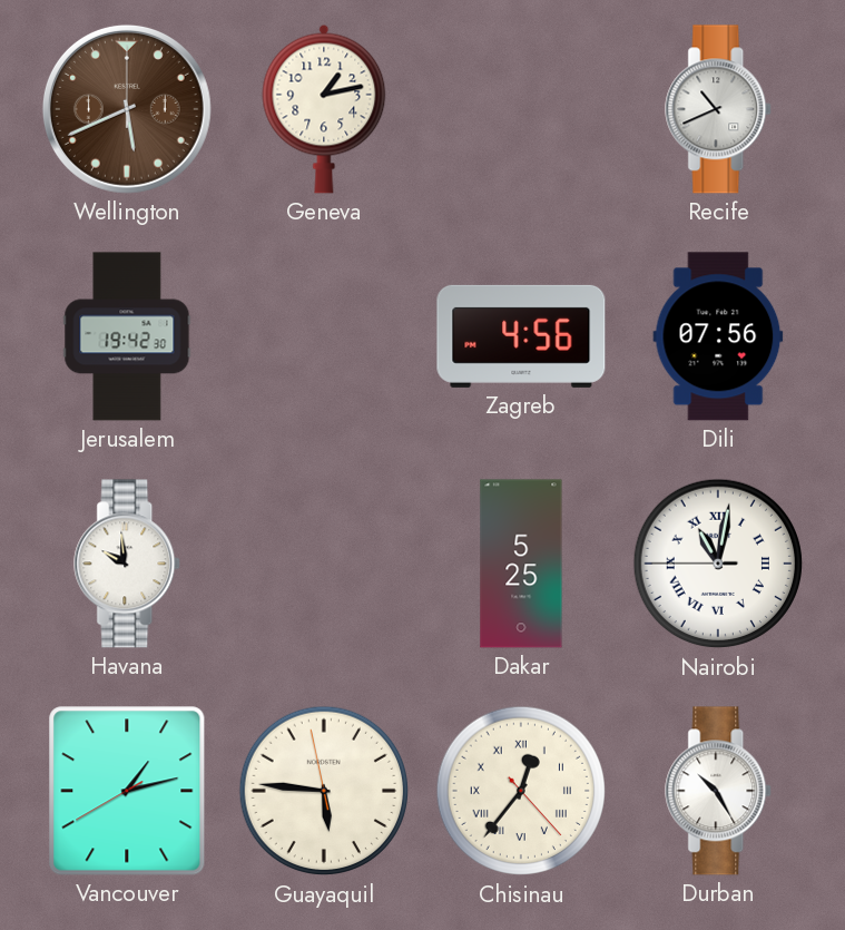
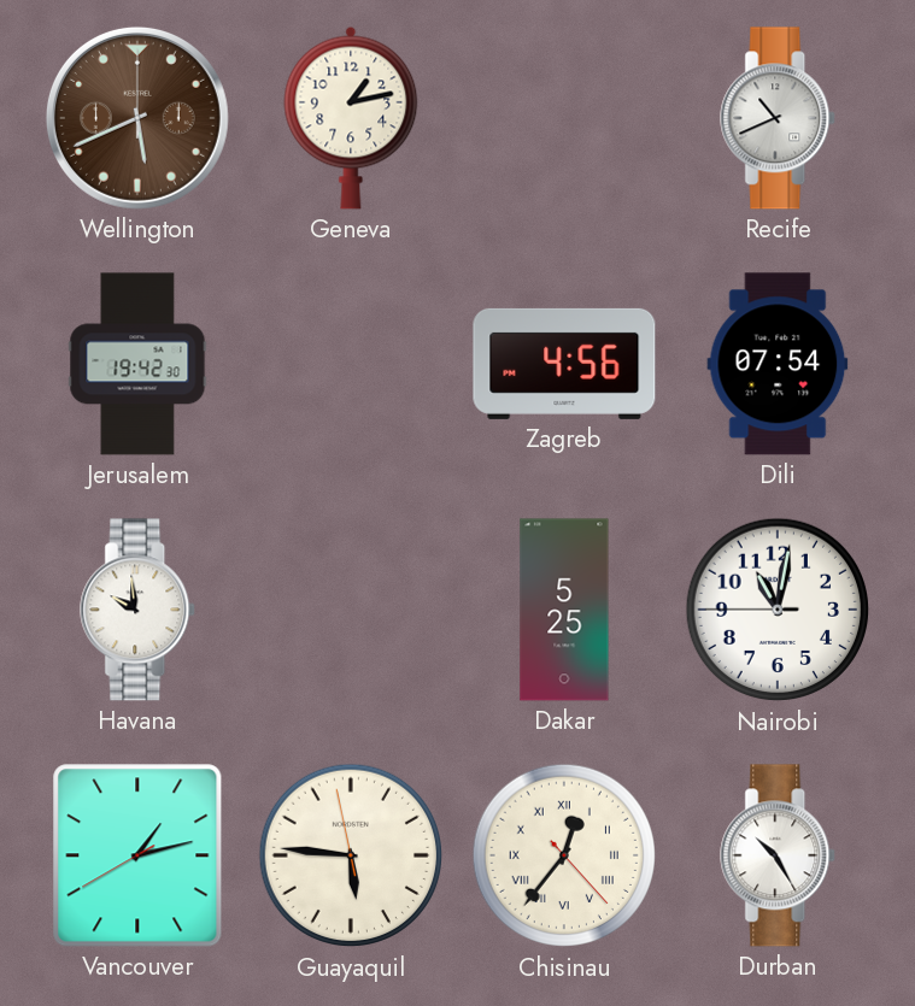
Dili: 07:56 -> 07:54 (778, 364)
Nairobi numerals: Roman -> Arabic (778, 610)
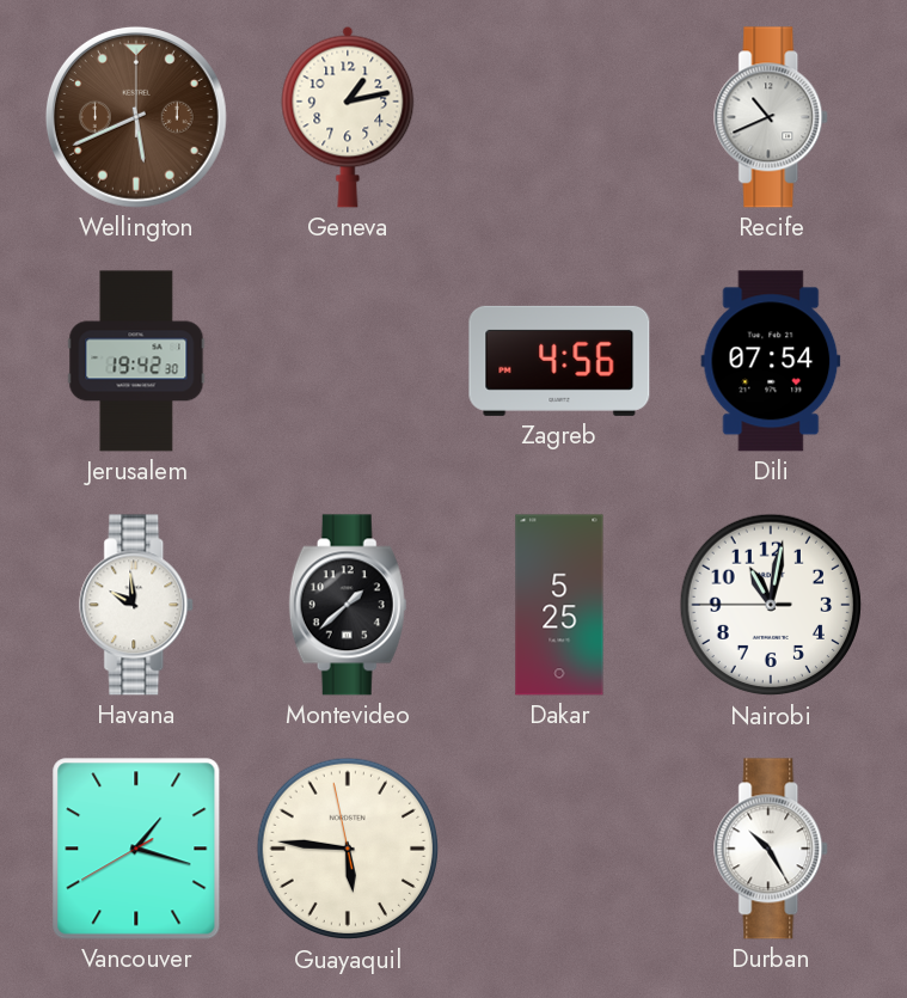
Montevideo: none -> 1:38 (348, 605)
Vancouver: 1:12 -> 1:17 (136, 849)
Chisinau: 12:36 -> none (564, 855)
